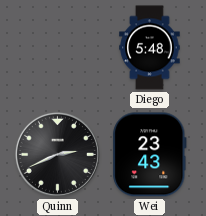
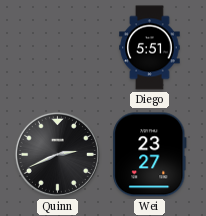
Diego: 5:48 -> 5:51 (150, 48)
Wei: 23:43 -> 23:27 (150, 155)
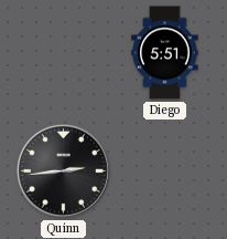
Quinn: 2:41 -> 2:44 (63, 170)
Wei: 23:27 -> none (150, 155)
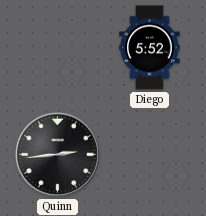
Diego: 5:51 -> 5:52 (150, 48)
